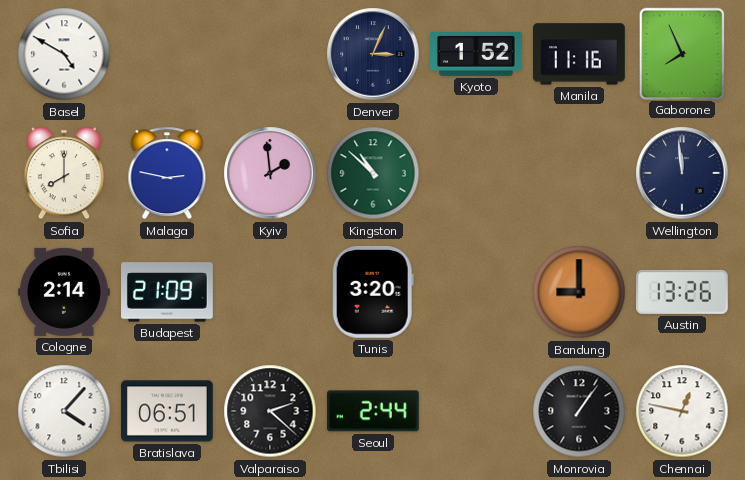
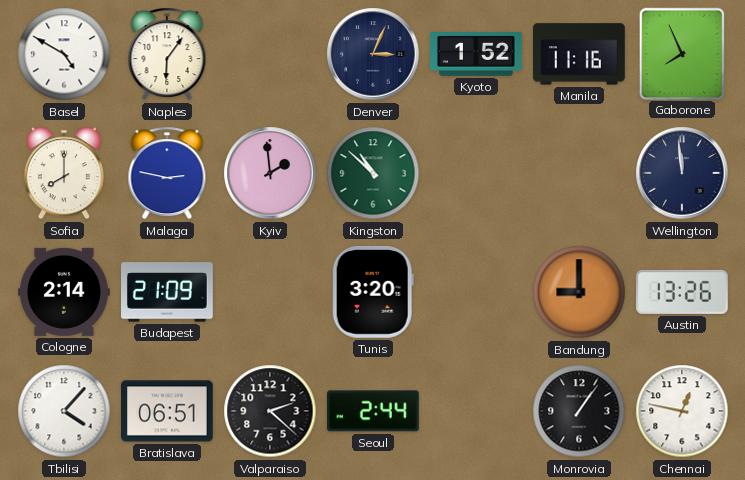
Naples: none -> 6:06 (167, 54)
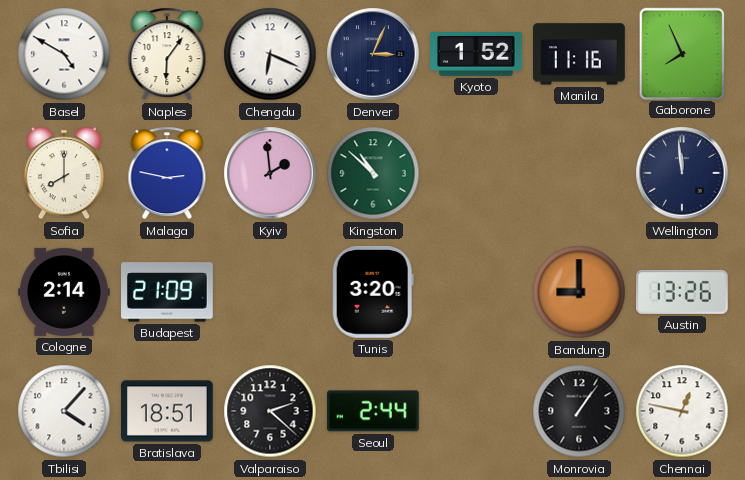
Chengdu: none -> 6:19 (270, 54)
Bratislava: 06:51 -> 18:51 (168, 411)
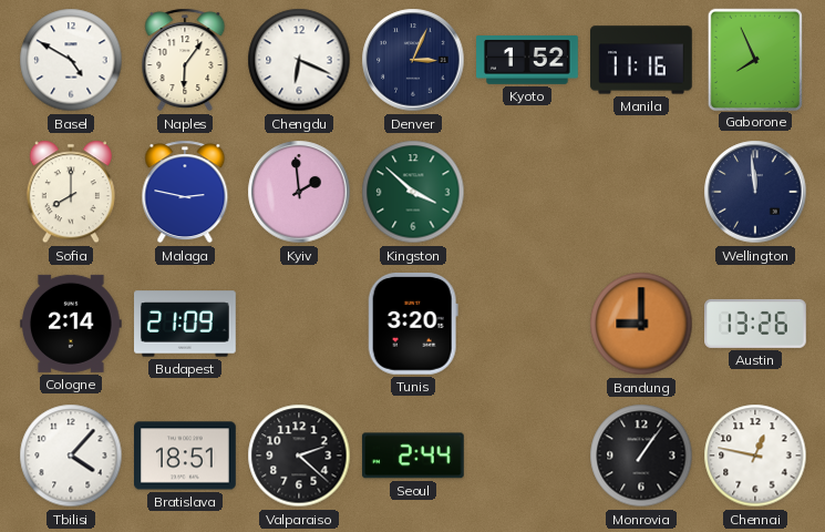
Kingston: 10:52 -> 3:52 (413, 192)
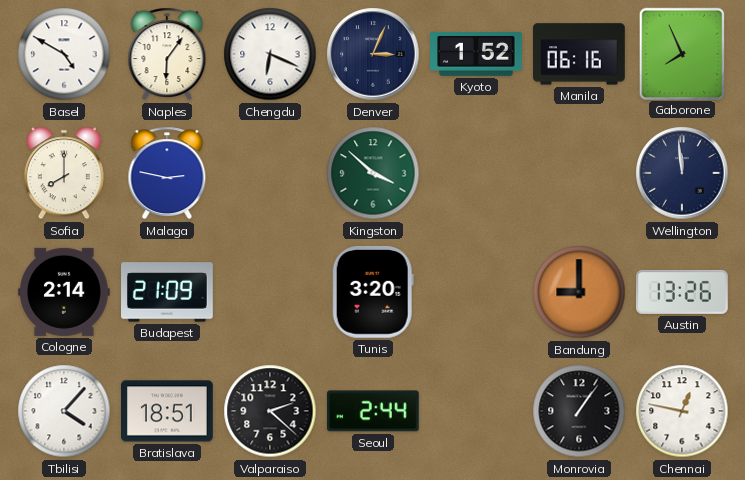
Manila: 11:16 -> 06:16 (580, 54)
Kyiv: 1:59 -> none (299, 192)
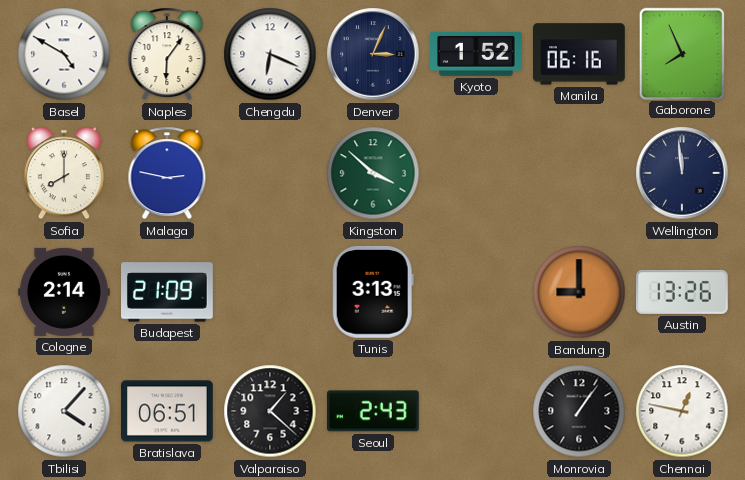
Tunis: 3:20 -> 3:13 (373, 292)
Bratislava: 18:51 -> 06:51 (168, 411)
Valparaiso: 2:22 -> 1:22 (270, 411)
Seoul: 2:44 -> 2:43 (373, 411)
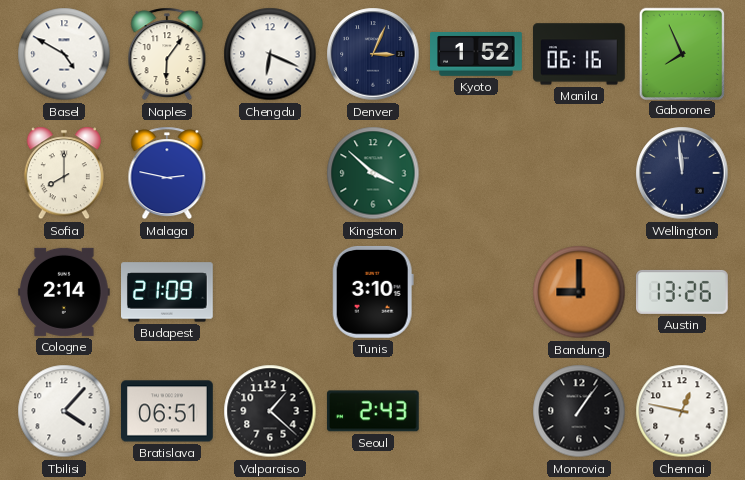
Tunis: 3:13 -> 3:10 (373, 292)
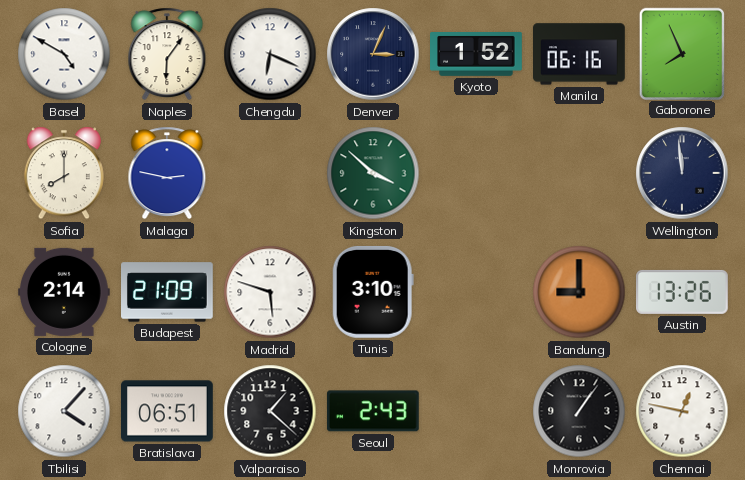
Madrid: none -> 5:48 (270, 292)
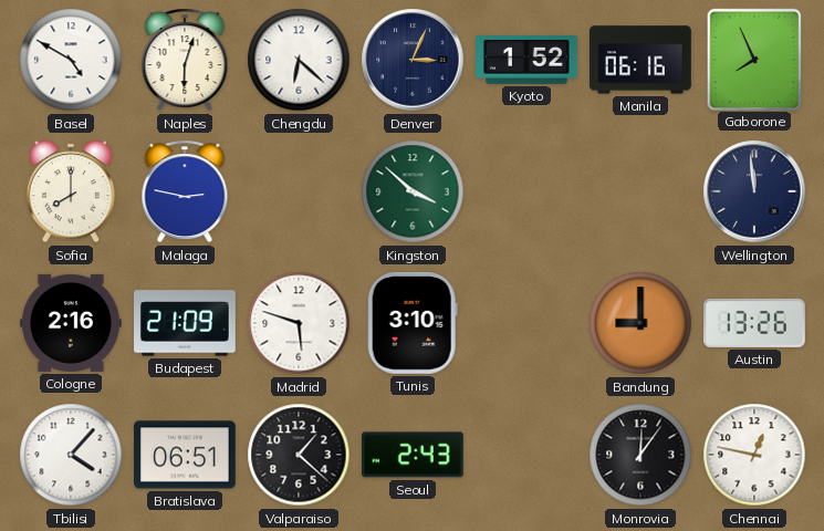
Naples: 6:06 -> 6:03 (185, 60)
Chengdu: 6:19 -> 6:22 (299, 60)
Cologne: 2:14 -> 2:16 (72, 323)
Monrovia: 1:06 -> 12:06 (640, 455)
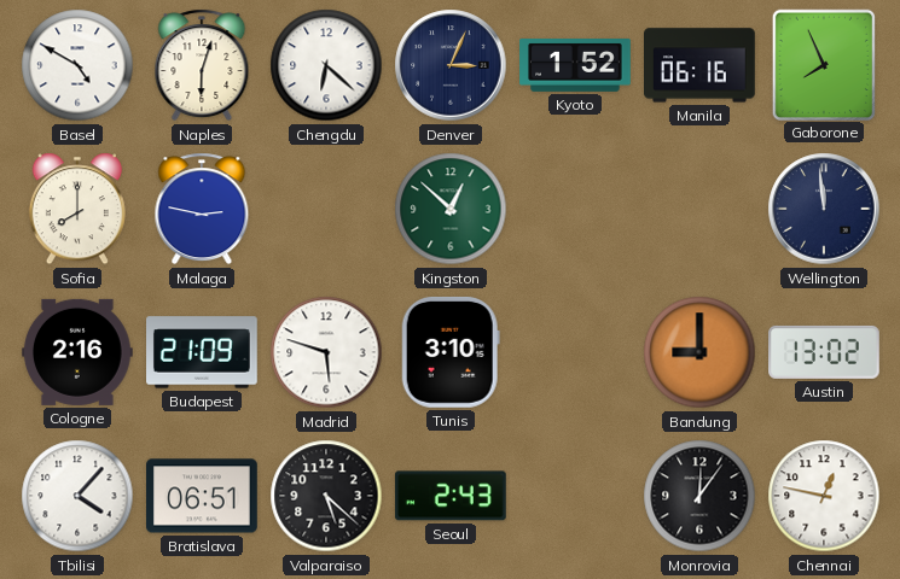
Kingston: 3:52 -> 12:52 (451, 209)
Austin: 13:26 -> 13:02 (825, 352)
Valparaiso: 1:22 -> 5:22 (326, 496)
